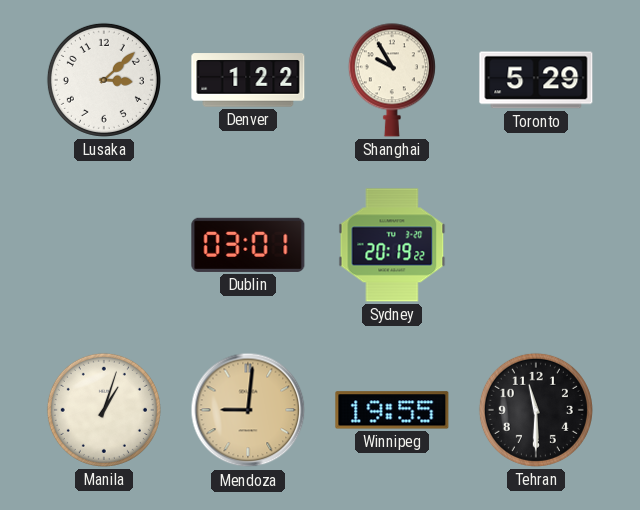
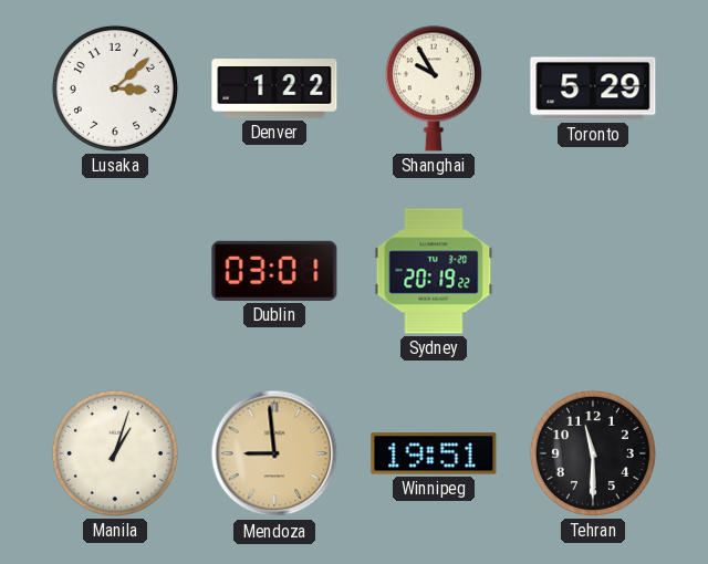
Mendoza: 9:01 -> 8:59 (274, 453)
Winnipeg: 19:55 -> 19:51 (434, 453)
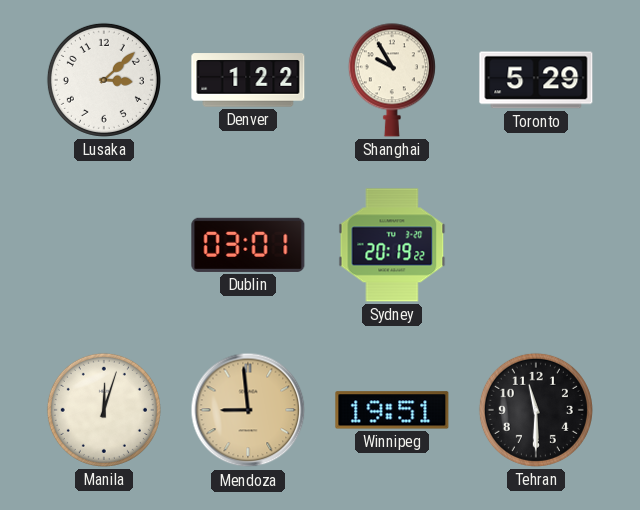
Manila: 1:03 -> 12:03 (104, 410)
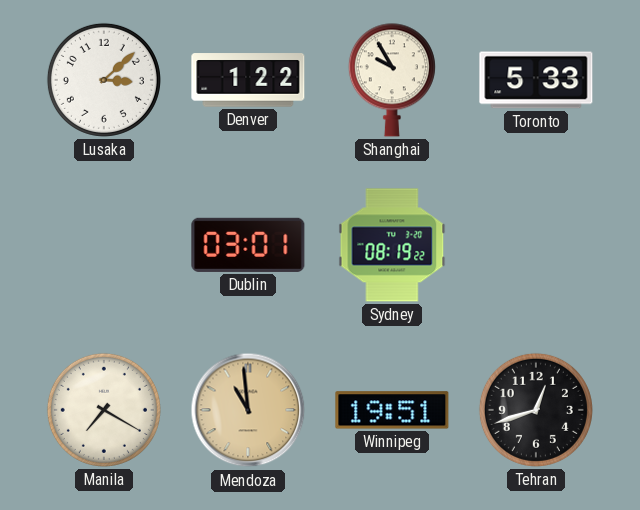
Toronto: 5:29 -> 5:33 (536, 80)
Sydney: 20:19 -> 08:19 (392, 245)
Manila: 12:03 -> 7:20 (104, 410)
Mendoza: 8:59 -> 10:59 (248, 410)
Tehran: 11:30 -> 12:42 (536, 410)
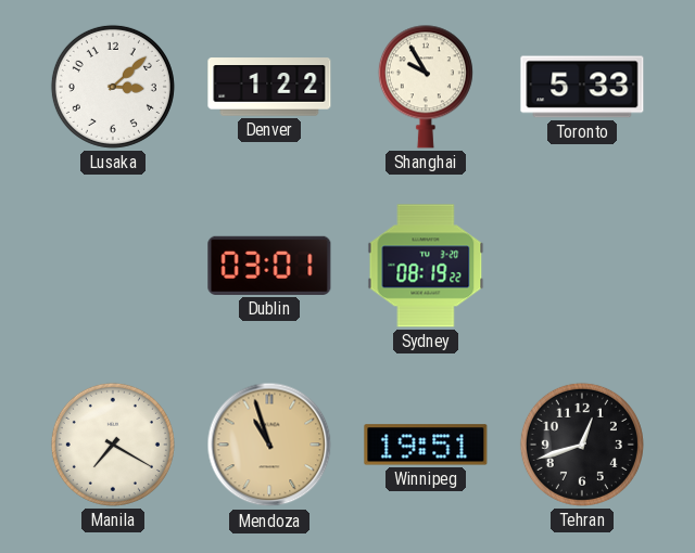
Mendoza: 10:59 -> 10:57 (269, 445)
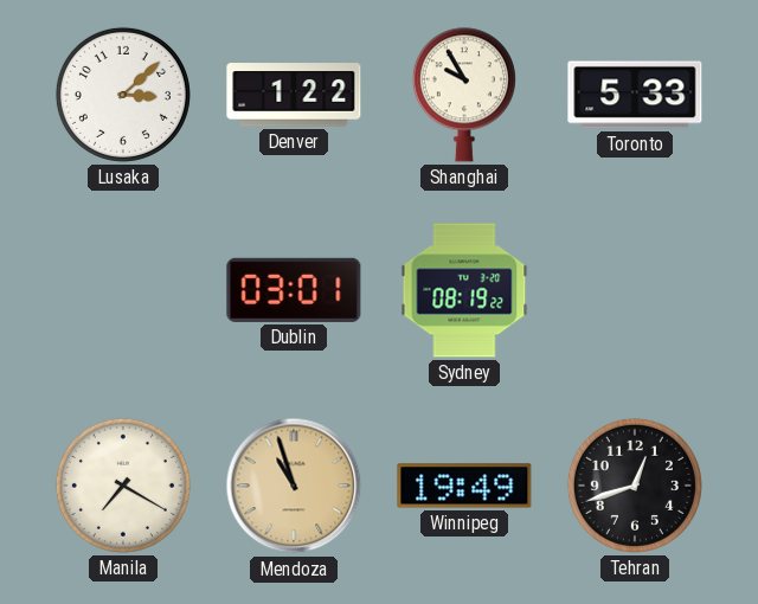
Winnipeg: 19:51 -> 19:49 (464, 486)
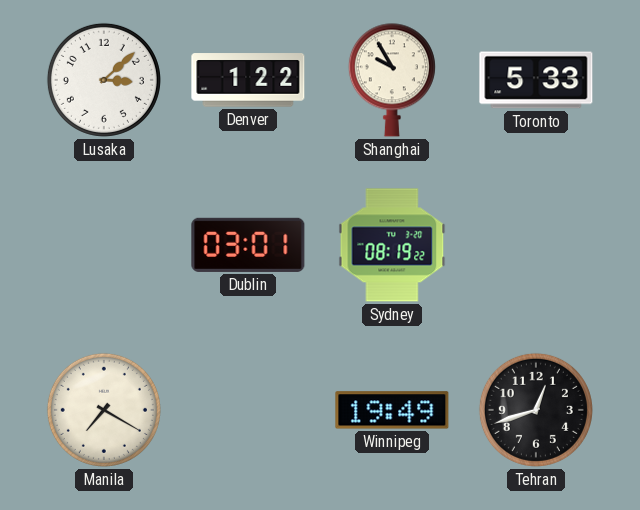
Mendoza: 10:57 -> none (294, 486)
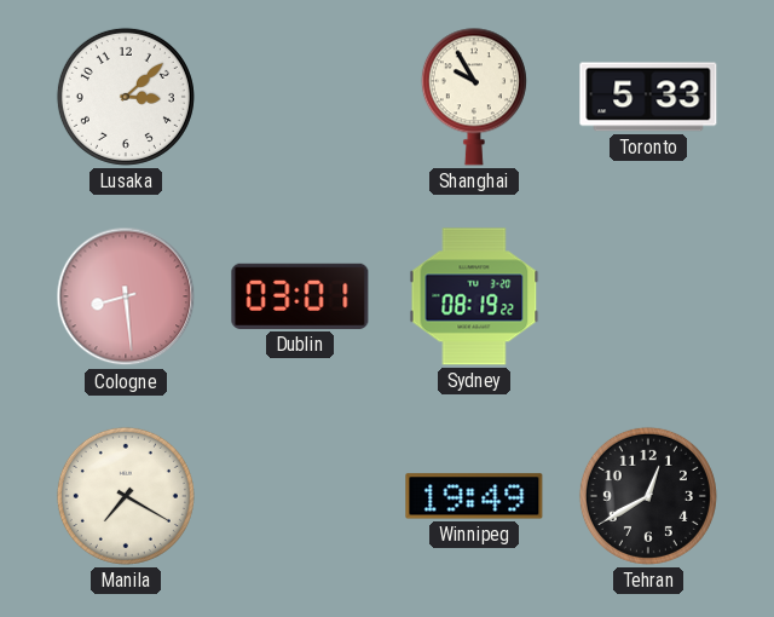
Denver: 1:22 -> none (248, 80)
Cologne: none -> 8:29 (126, 296)
Tehran: 12:42 -> 12:40 (648, 496)
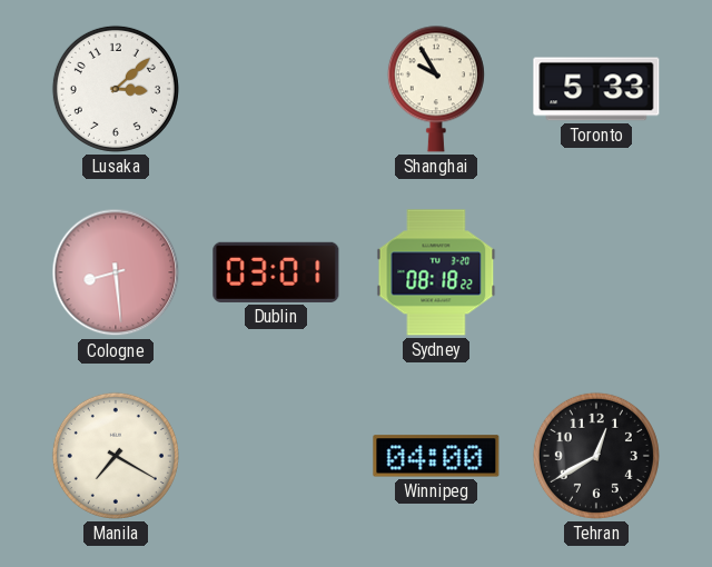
Sydney: 08:19 -> 08:18 (436, 272)
Winnipeg: 19:49 -> 04:00 (436, 456)
